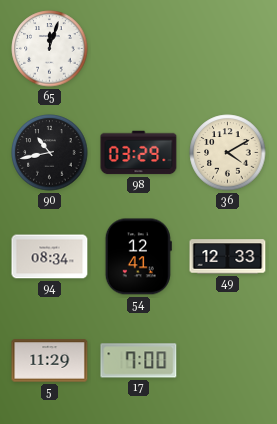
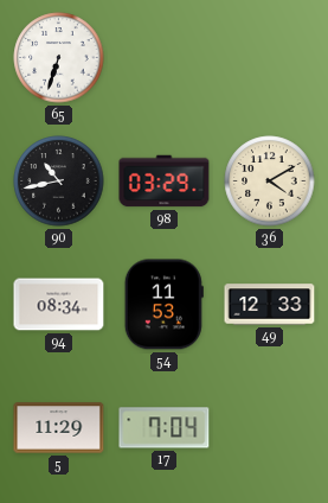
65: 12:03 -> 6:33 (59, 58)
54: 12:41 -> 11:53 (163, 305)
17: 7:00 -> 7:04 (165, 428)
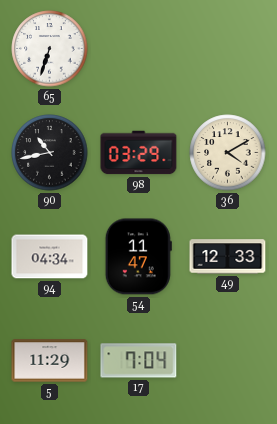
94: 08:34 -> 04:34 (50, 257)
54: 11:53 -> 11:47 (138, 257)
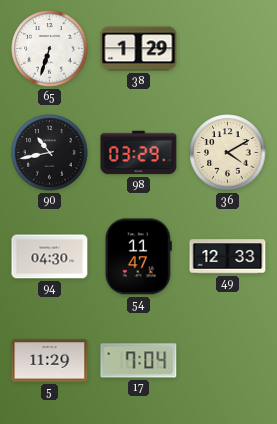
38: none -> 1:29 (139, 49)
94: 04:34 -> 04:30 (50, 257)
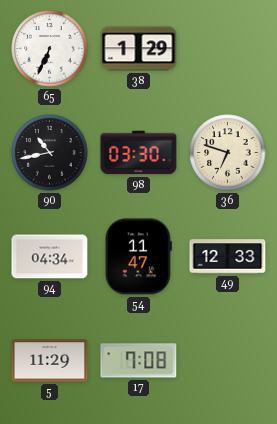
65: 6:33 -> 6:34 (50, 49)
98: 03:29 -> 03:30 (139, 153)
36: 4:10 -> 6:48 (228, 153)
94: 04:30 -> 04:34 (50, 257)
17: 7:04 -> 7:08 (139, 361)
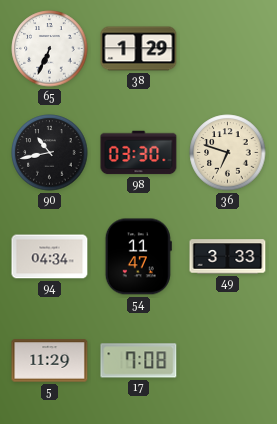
49: 12:33 -> 3:33 (228, 257)
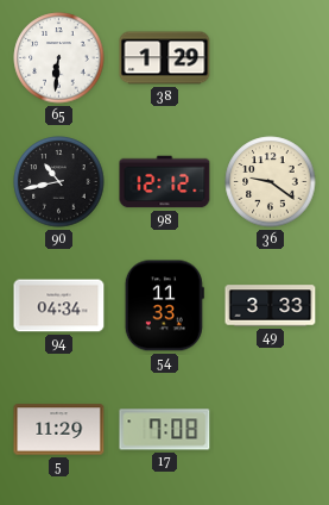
65: 6:34 -> 6:31 (59, 58)
98: 03:30 -> 12:12 (165, 182)
36: 6:48 -> 9:21 (271, 182)
54: 11:47 -> 11:33 (164, 306)
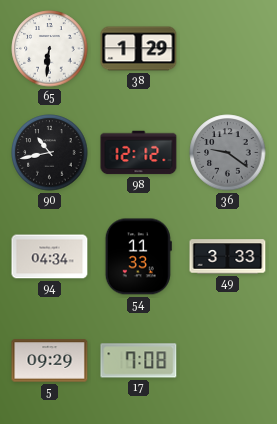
36 dial: cream -> grey (228, 153)
5: 11:29 -> 09:29 (50, 361)
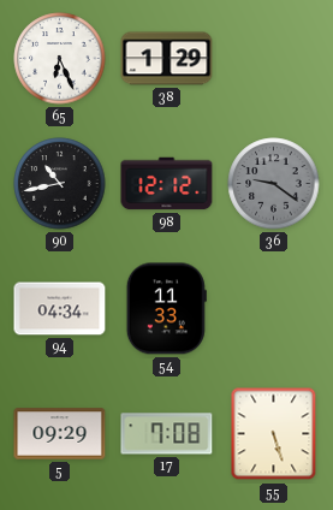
65: 6:31 -> 6:26 (60, 59)
49: 3:33 -> none (228, 257)
55: none -> 5:27 (274, 434)
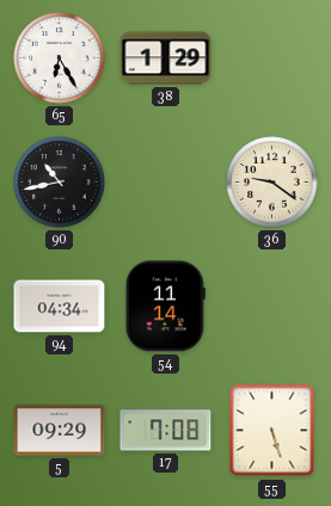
65: 6:26 -> 6:25 (60, 58)
98: 12:12 -> none (167, 184)
36 dial: grey -> cream (272, 183)
54: 11:33 -> 11:14 (165, 307)
